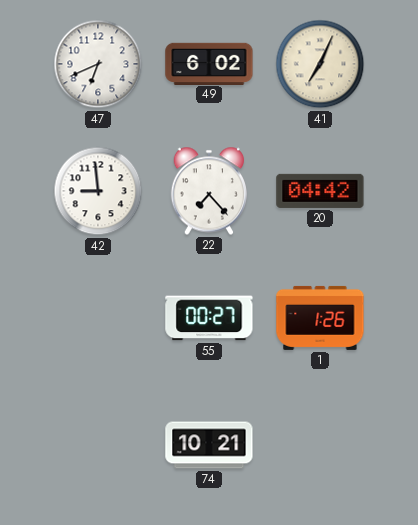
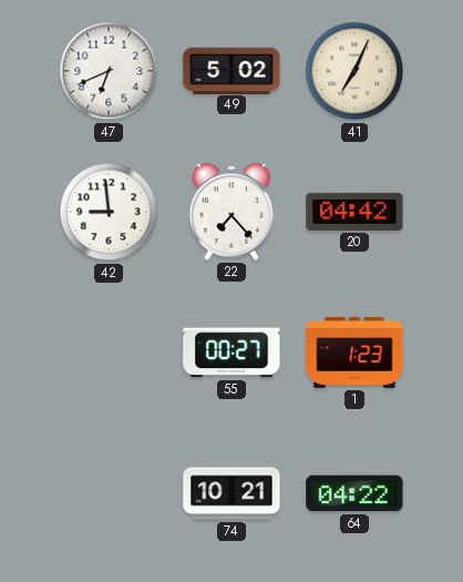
49: 6:02 -> 5:02 (231, 70)
1: 1:26 -> 1:23 (354, 353)
64: none -> 04:22 (354, 493)
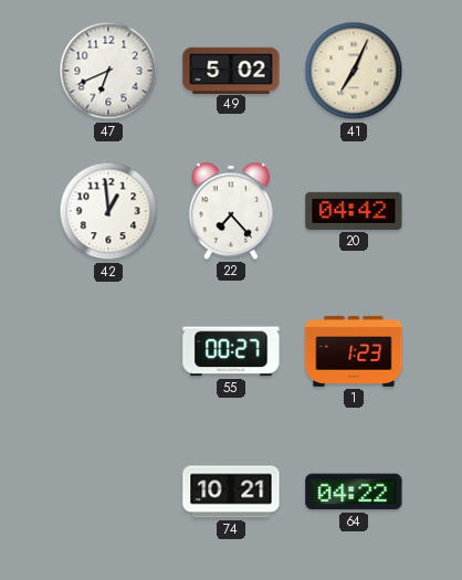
42: 8:59 -> 12:59 (108, 211)
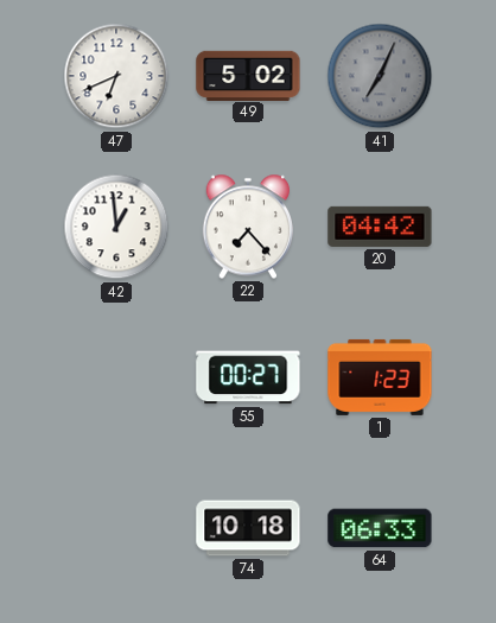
41 dial: cream -> grey (380, 76)
74: 10:21 -> 10:18 (248, 528)
64: 04:22 -> 06:33 (380, 528)
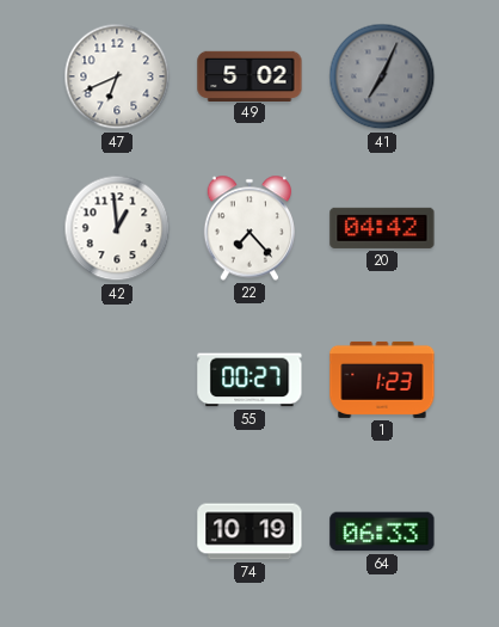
74: 10:18 -> 10:19 (249, 531)
